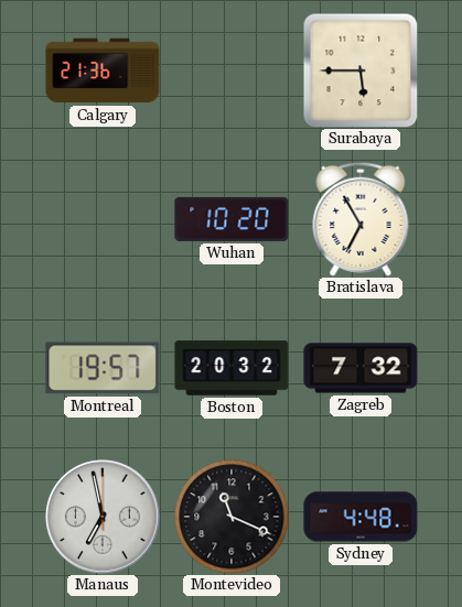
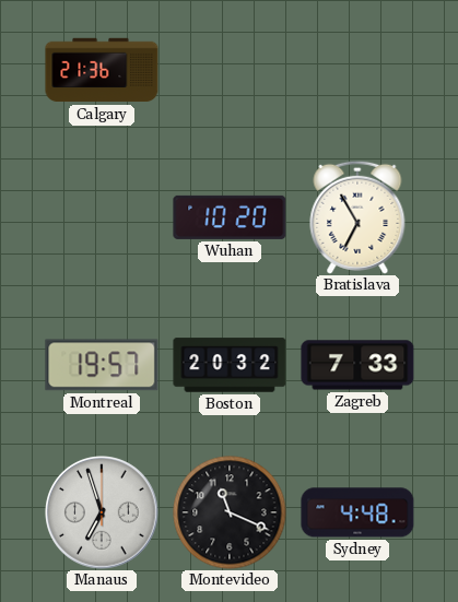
Surabaya: 5:45 -> none (361, 71)
Zagreb: 7:32 -> 7:33 (357, 365)
Manaus: 6:58 -> 6:57 (102, 512)
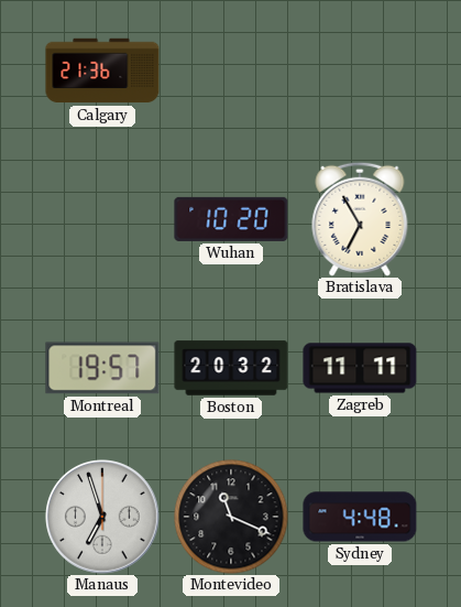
Zagreb: 7:33 -> 11:11 (360, 368)
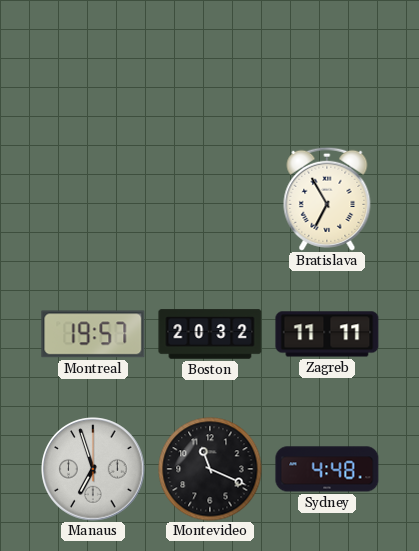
Calgary: 21:36 -> none (102, 71)
Wuhan: 10:20 -> none (231, 219)
